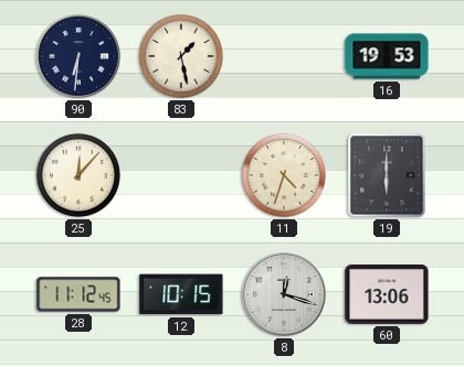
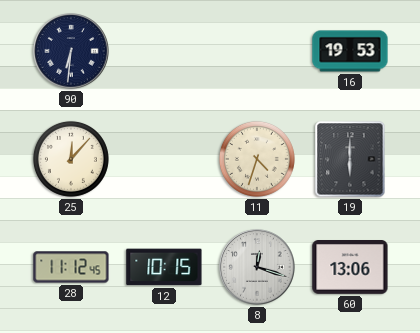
83: 1:28 -> none (181, 56)
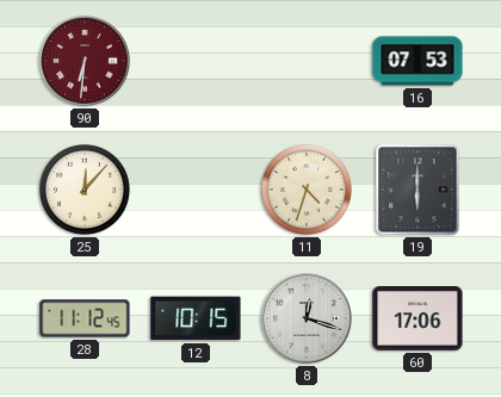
90 dial: navy -> burgundy (85, 61)
16: 19:53 -> 07:53 (417, 61)
60: 13:06 -> 17:06 (417, 320)
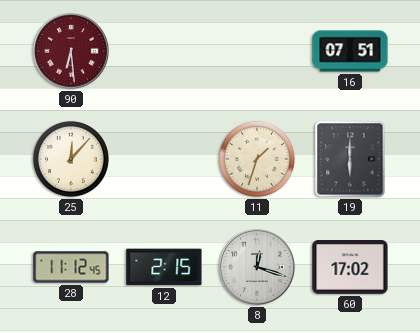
90: 6:31 -> 6:29 (71, 51)
16: 07:53 -> 07:51 (350, 51)
11: 4:33 -> 1:33 (257, 159)
12: 10:15 -> 2:15 (164, 267)
60: 17:06 -> 17:02 (350, 268)
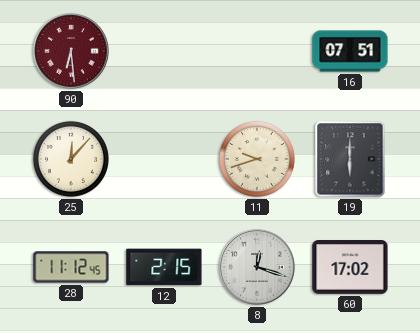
11: 1:33 -> 9:42 (257, 159)
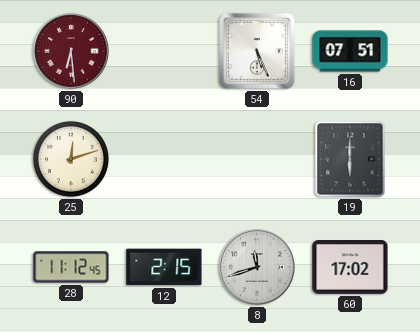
54: none -> 5:26 (257, 51)
25: 12:07 -> 12:12 (71, 159)
11: 9:42 -> none (257, 159)
8: 12:18 -> 11:42 (257, 267)
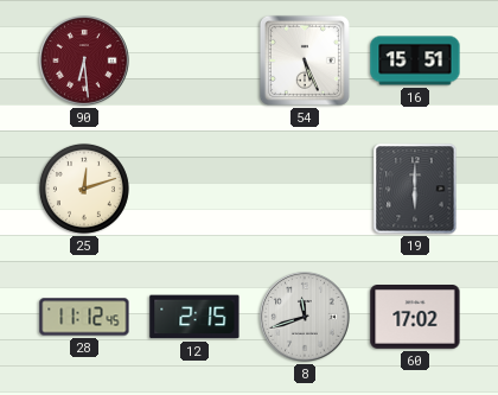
16: 07:51 -> 15:51 (415, 60)
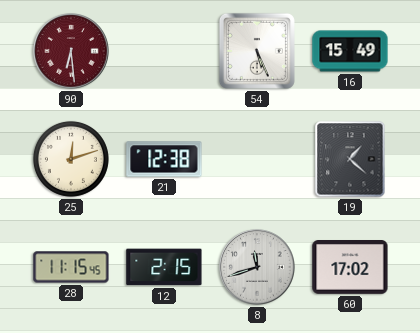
16: 15:51 -> 15:49 (350, 51)
21: none -> 12:38 (164, 159)
19: 6:00 -> 1:22 (350, 159)
28: 11:12 -> 11:15 (71, 267)
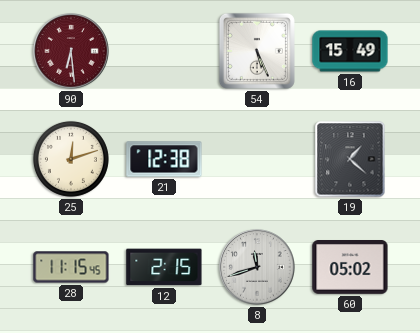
60: 17:02 -> 05:02 (350, 268)
